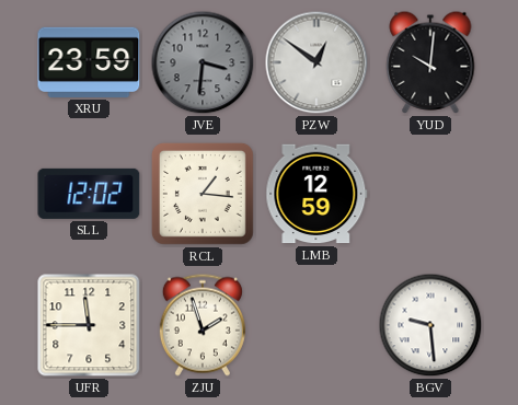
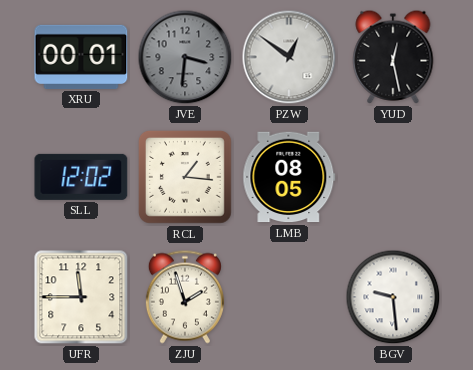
XRU: 23:59 -> 00:01 (81, 57)
YUD: 10:01 -> 12:28 (393, 57)
LMB: 12:59 -> 08:05 (289, 177)
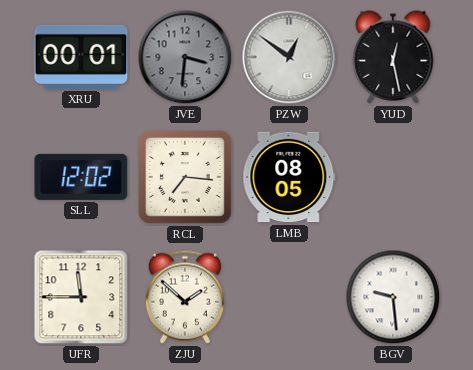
RCL: 1:16 -> 7:16 (185, 177)
ZJU: 1:57 -> 1:52 (185, 297)
